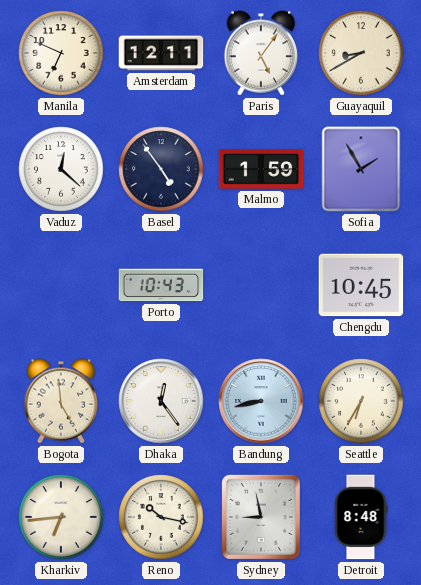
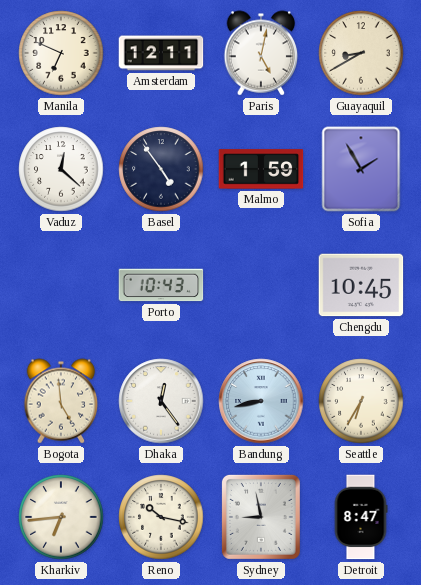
Paris: 5:06 -> 5:02 (261, 53)
Detroit: 8:48 -> 8:47 (361, 517)
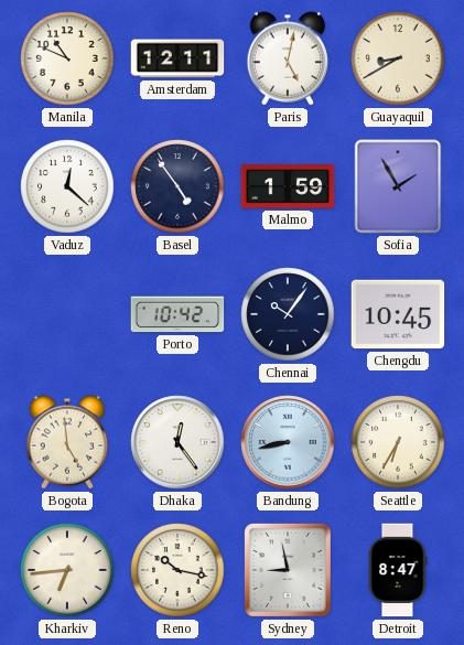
Manila: 6:49 -> 10:49 (67, 58)
Porto: 10:43 -> 10:42 (177, 314)
Chennai: none -> 10:06 (288, 314)
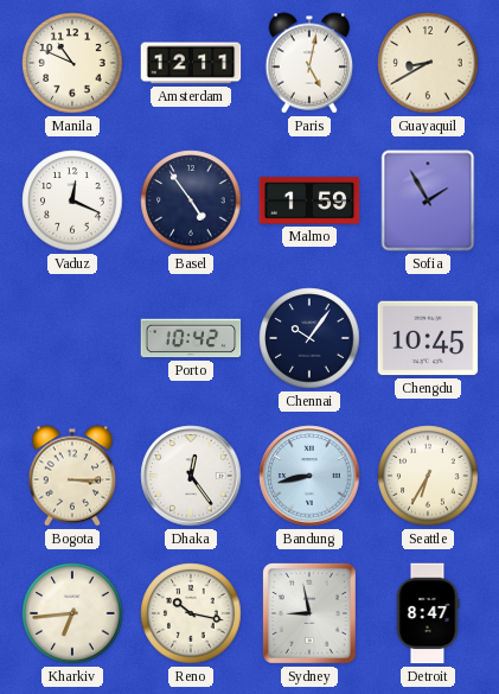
Vaduz: 12:22 -> 12:19 (72, 200)
Bogota: 4:59 -> 3:15 (72, 476)
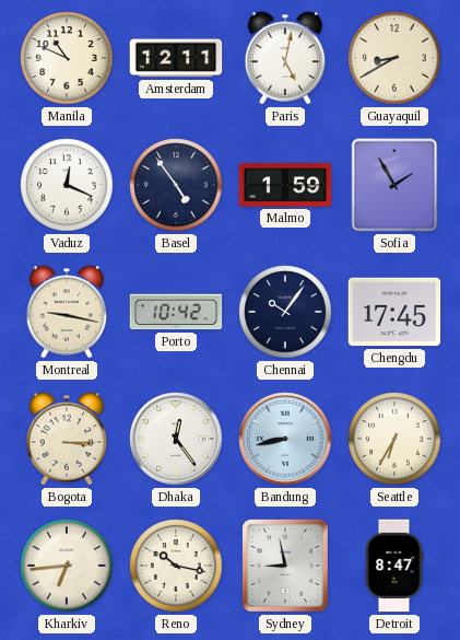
Montreal: none -> 9:17 (67, 312)
Chengdu: 10:45 -> 17:45 (394, 312)
